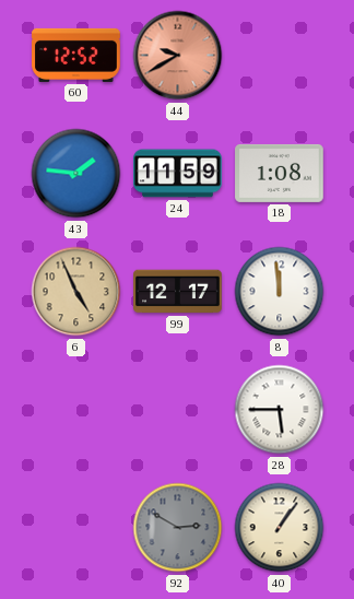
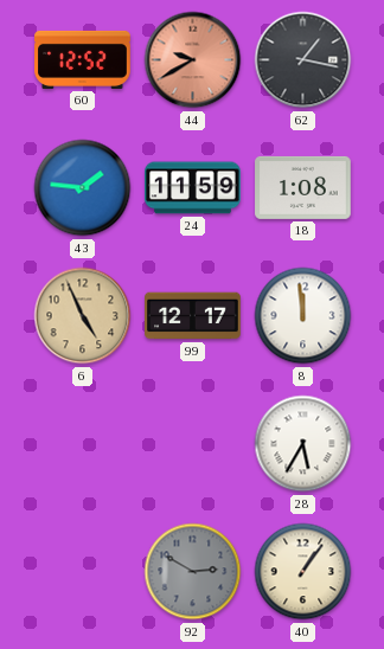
62: none -> 1:17 (303, 60)
28: 5:45 -> 5:35 (303, 444)
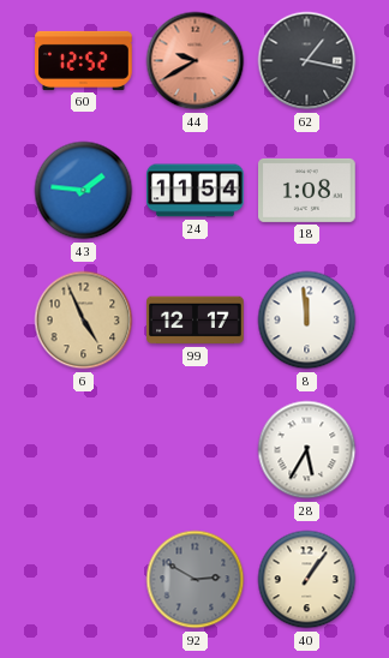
24: 11:59 -> 11:54 (196, 191)
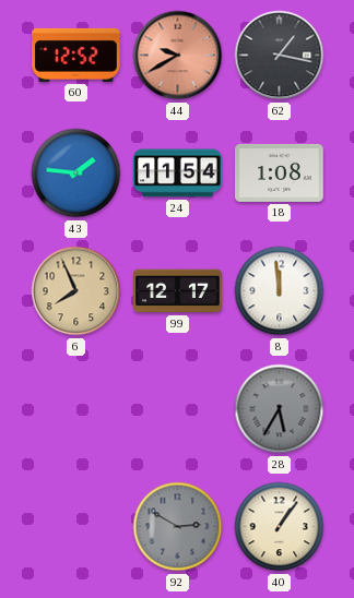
6: 4:56 -> 7:56 (76, 291)
28 dial: white -> grey (280, 409)
